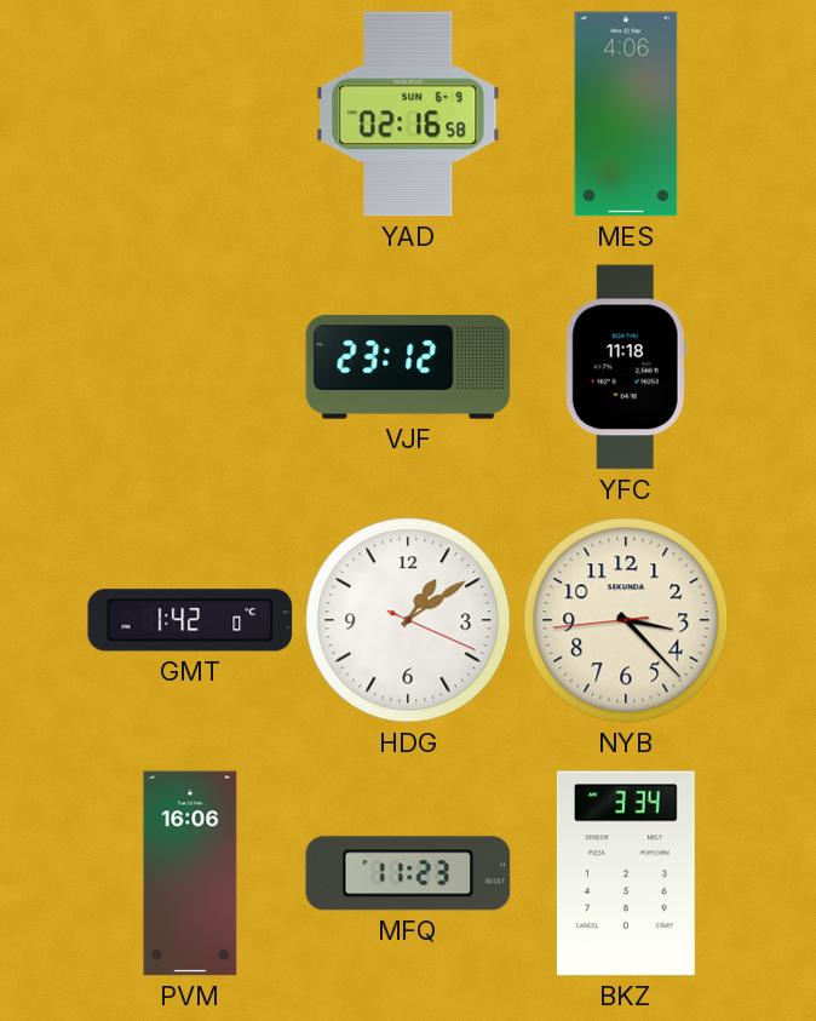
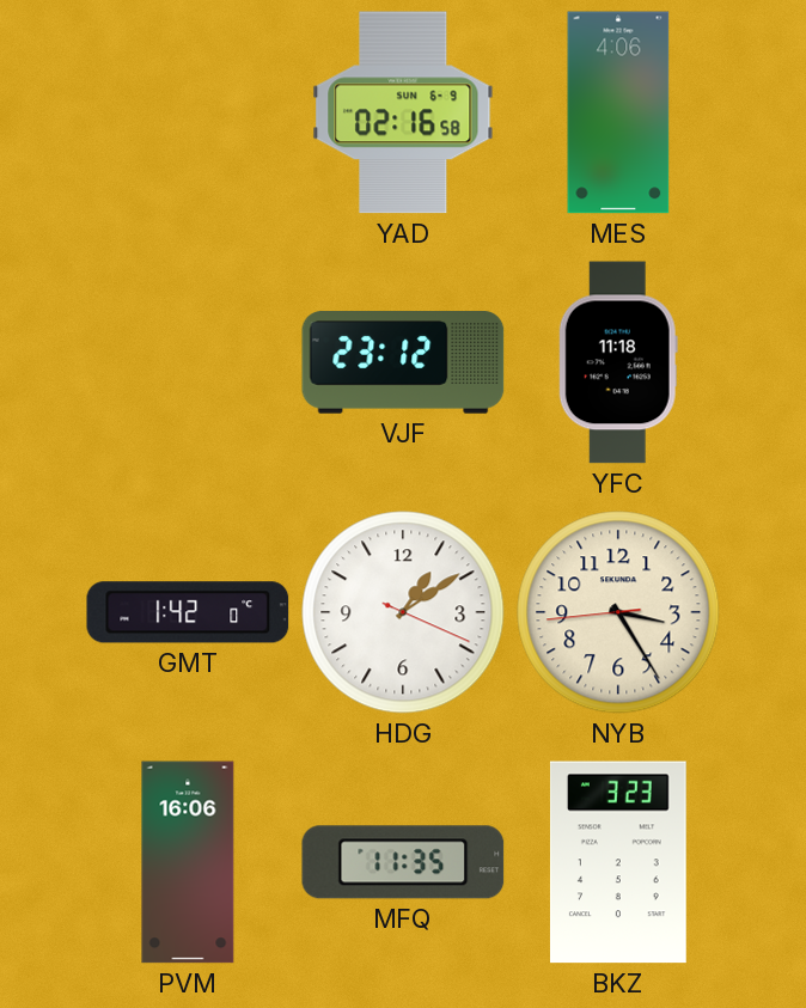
NYB: 3:22 -> 3:24 (618, 612)
MFQ: 11:23 -> 11:35 (403, 862)
BKZ: 3:34 -> 3:23 (618, 862)
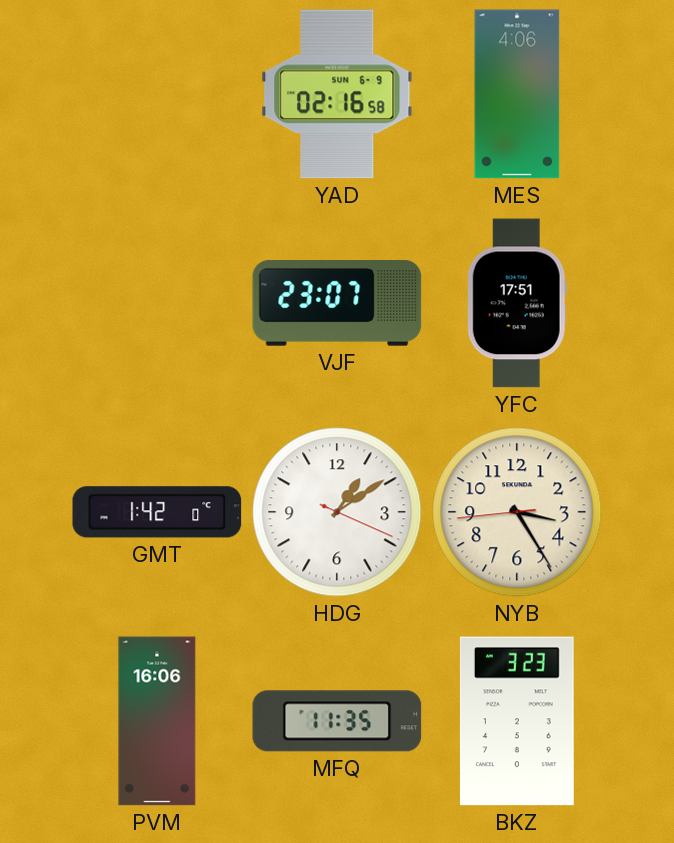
VJF: 23:12 -> 23:07 (337, 303)
YFC: 11:18 -> 17:51 (517, 303)
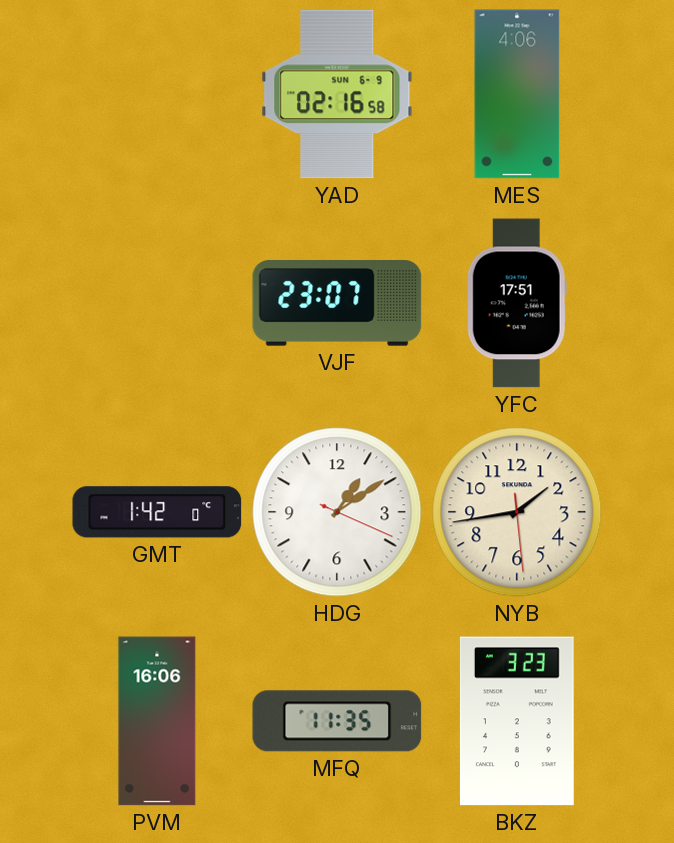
NYB: 3:24 -> 1:43 (517, 512)
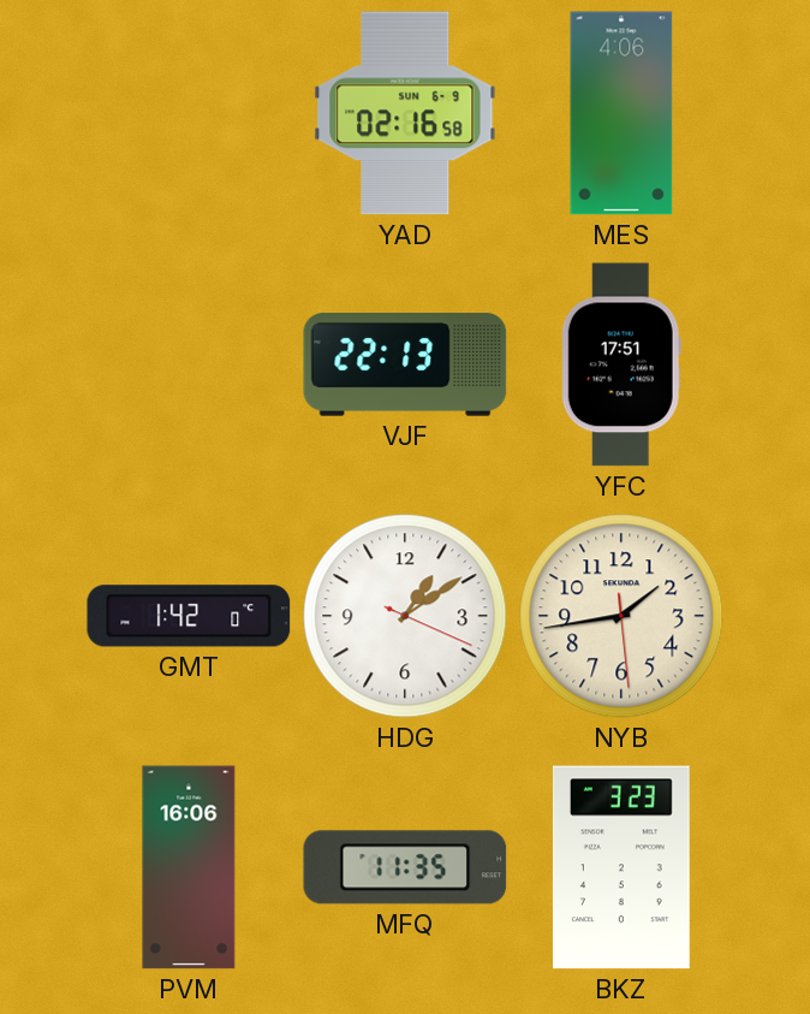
VJF: 23:07 -> 22:13 (405, 364)
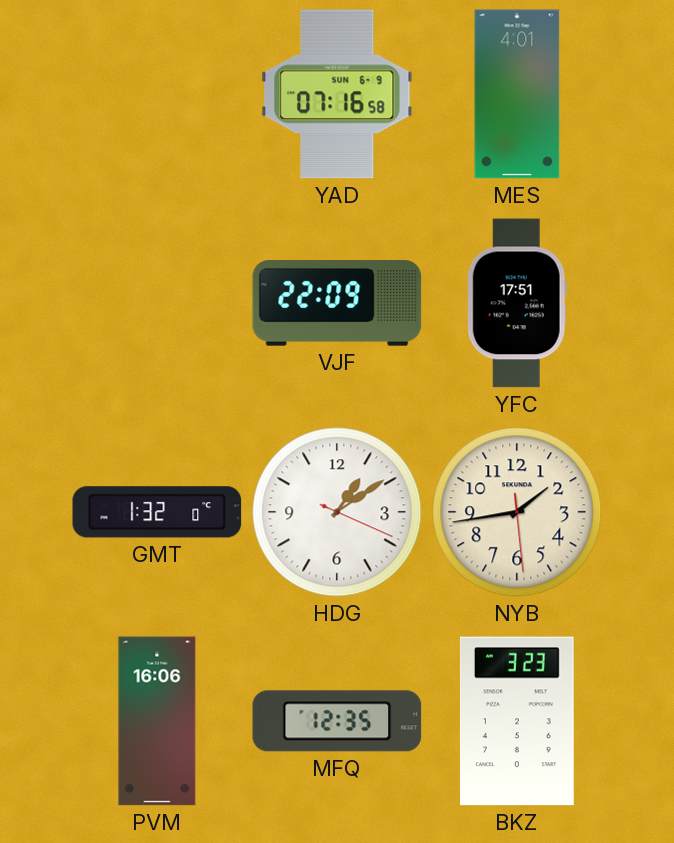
YAD: 02:16 -> 07:16 (337, 94)
MES: 4:06 -> 4:01 (517, 94)
VJF: 22:13 -> 22:09 (337, 303)
GMT: 1:42 -> 1:32 (157, 512)
MFQ: 11:35 -> 12:35 (337, 721)
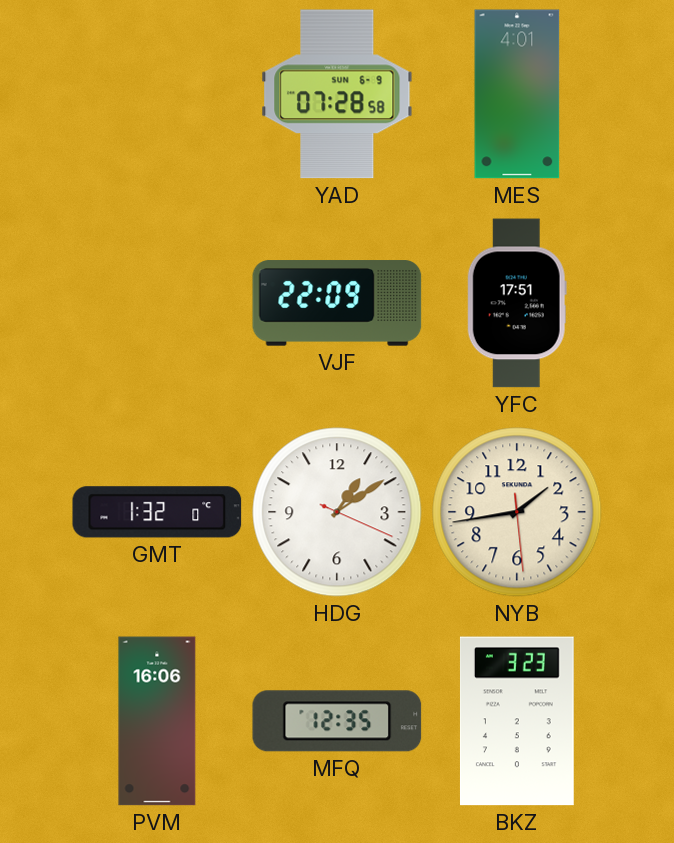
YAD: 07:16 -> 07:28 (337, 94)
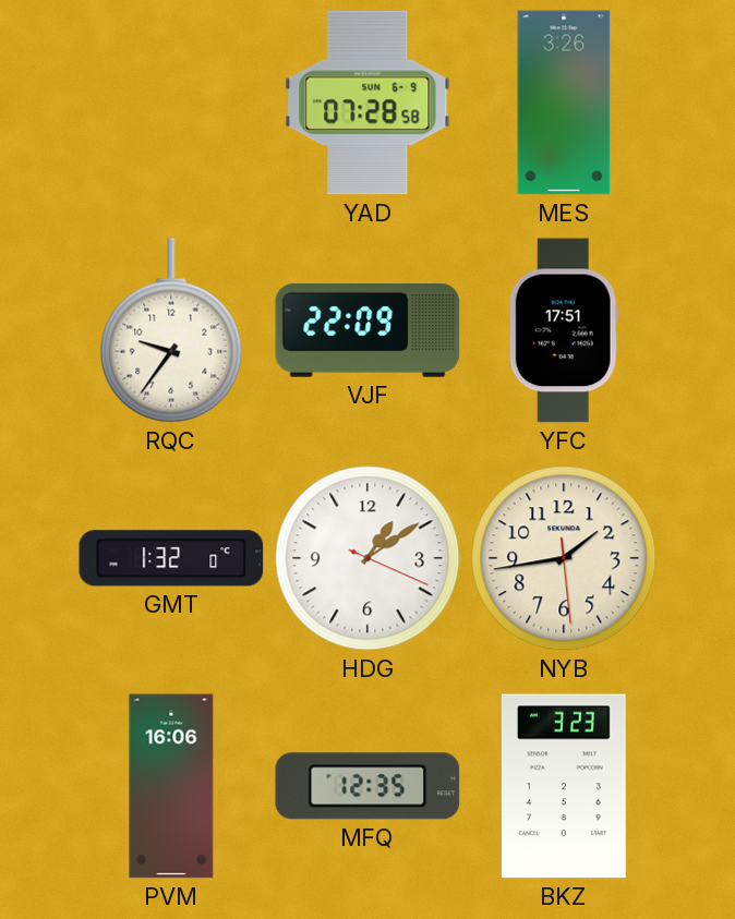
MES: 4:01 -> 3:26 (564, 102)
RQC: none -> 9:36 (171, 330)
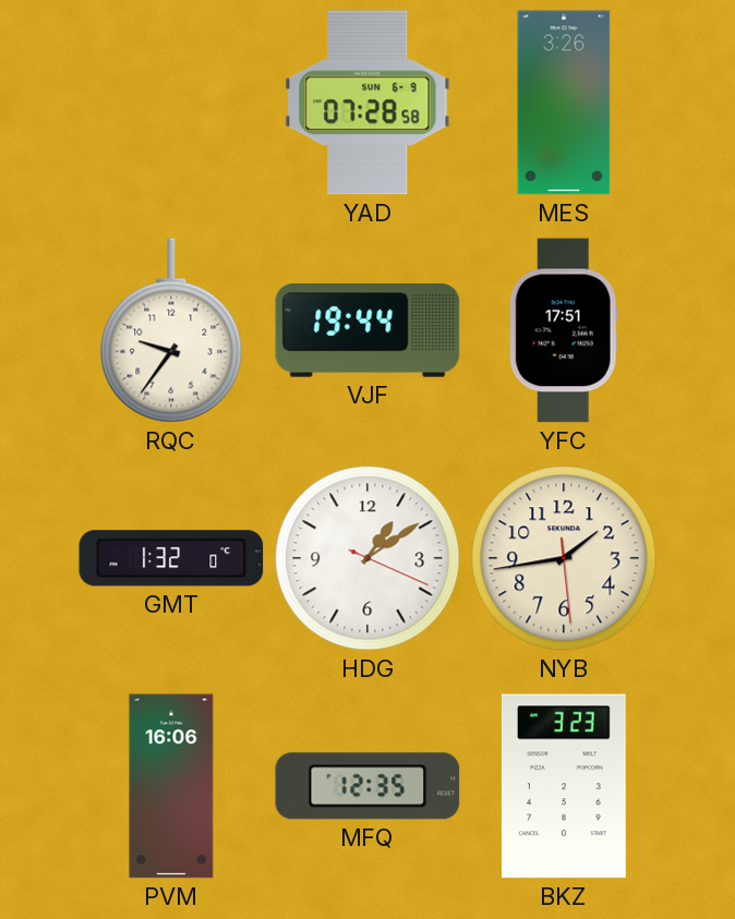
VJF: 22:09 -> 19:44 (367, 330)
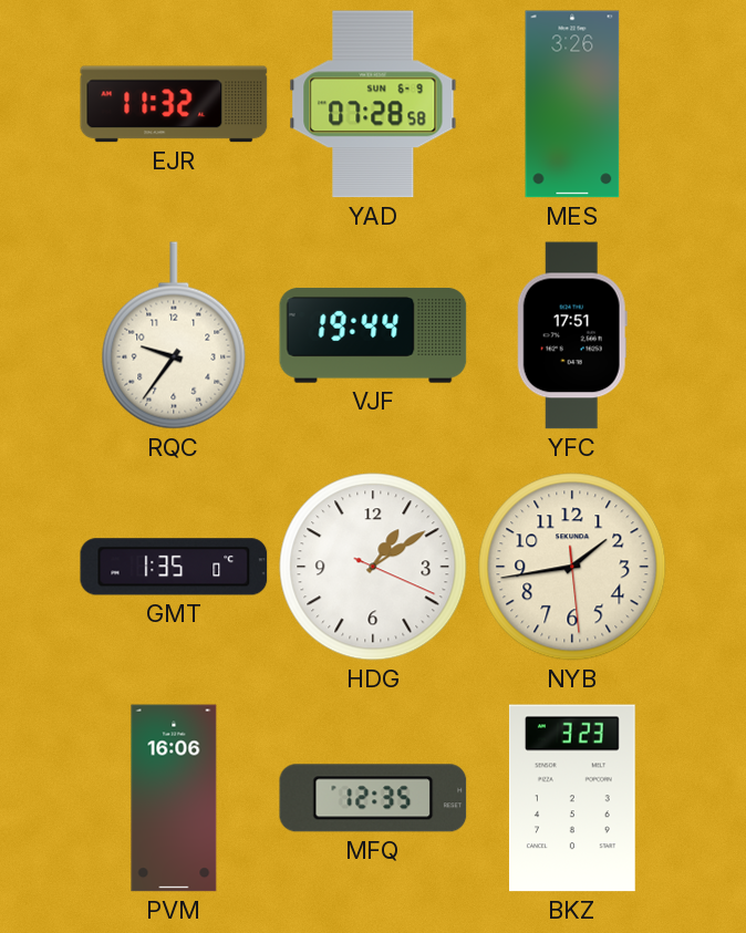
EJR: none -> 11:32 (174, 104)
GMT: 1:32 -> 1:35 (174, 567)
